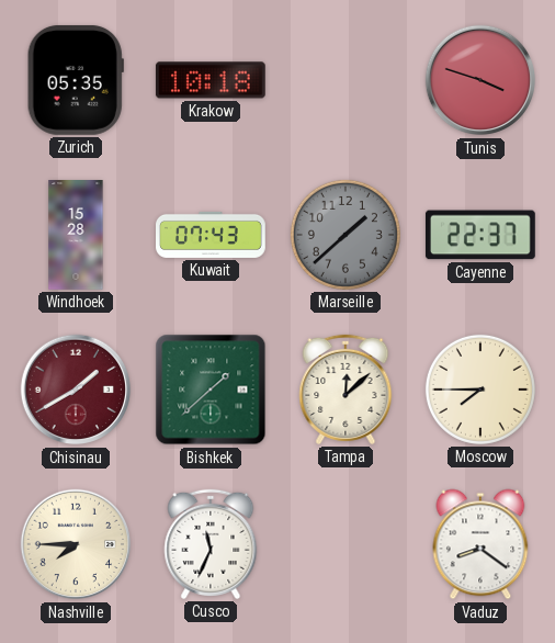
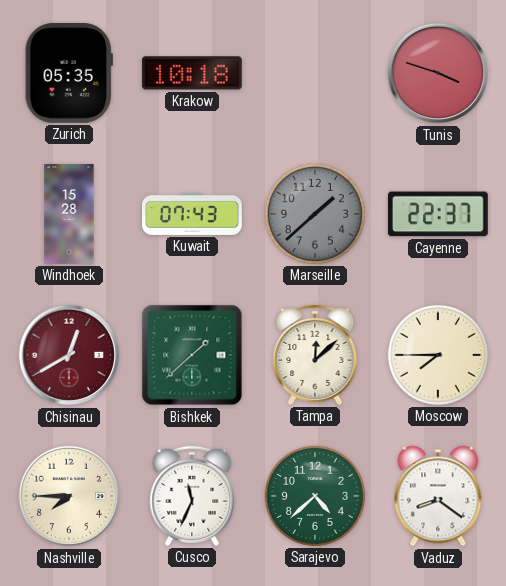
Chisinau: 1:40 -> 12:40 (69, 355)
Sarajevo: none -> 4:38 (315, 496)
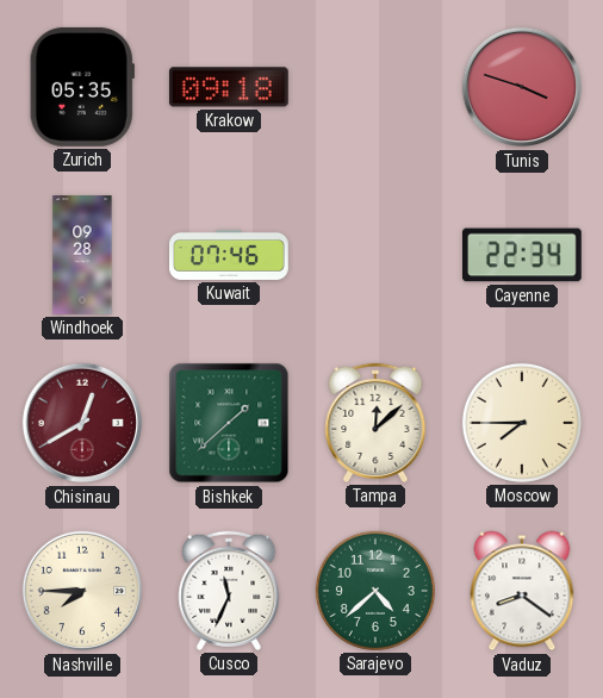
Krakow: 10:18 -> 09:18 (229, 87)
Windhoek: 15:28 -> 09:28 (82, 255)
Kuwait: 07:43 -> 07:46 (230, 255)
Marseille: 1:38 -> none (315, 214)
Cayenne: 22:37 -> 22:34 (522, 255)
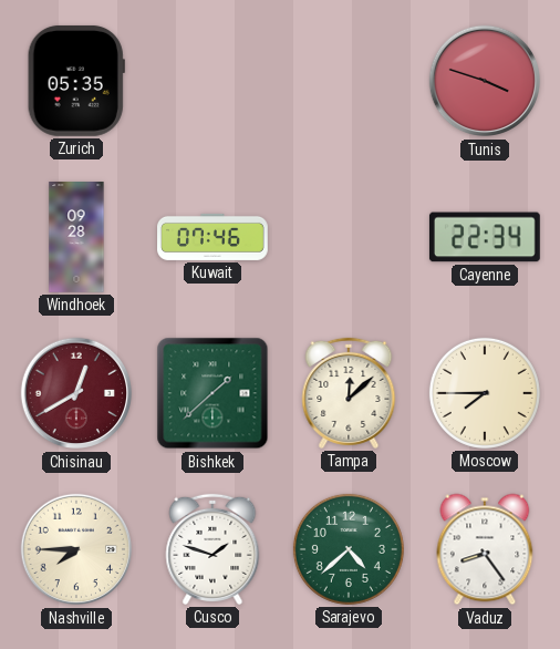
Krakow: 09:18 -> none (229, 87)
Cusco: 11:34 -> 1:48 (212, 549)
Vaduz: 8:21 -> 8:24 (485, 549)
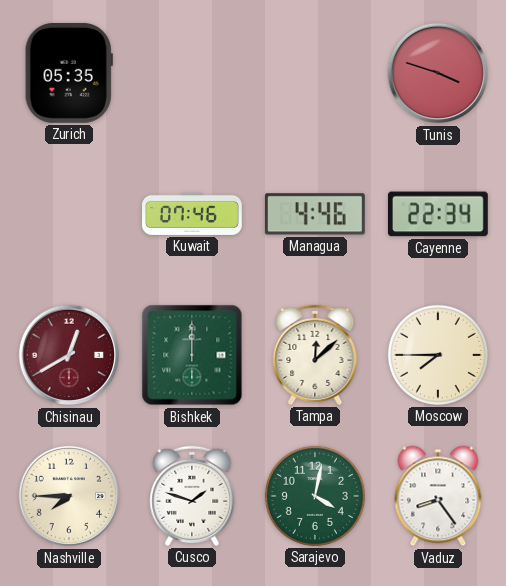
Windhoek: 09:28 -> none (76, 237)
Managua: none -> 4:46 (315, 214)
Bishkek: 1:38 -> 12:00 (192, 355)
Sarajevo: 4:38 -> 4:02 (315, 496)
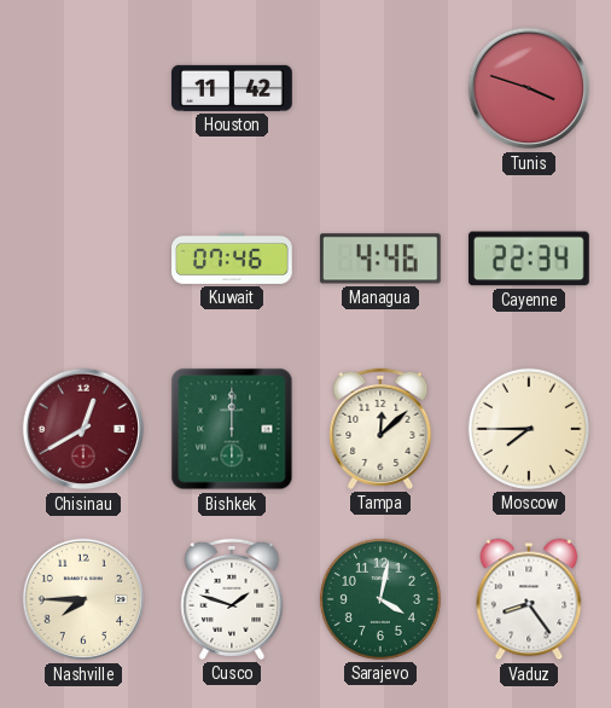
Zurich: 05:35 -> none (69, 73)
Houston: none -> 11:42 (233, 88)
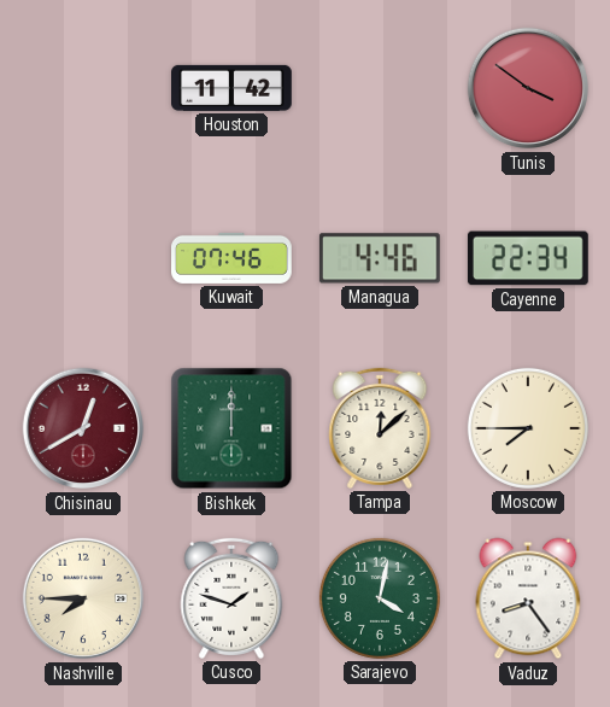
Tunis: 3:48 -> 3:51 (528, 88)
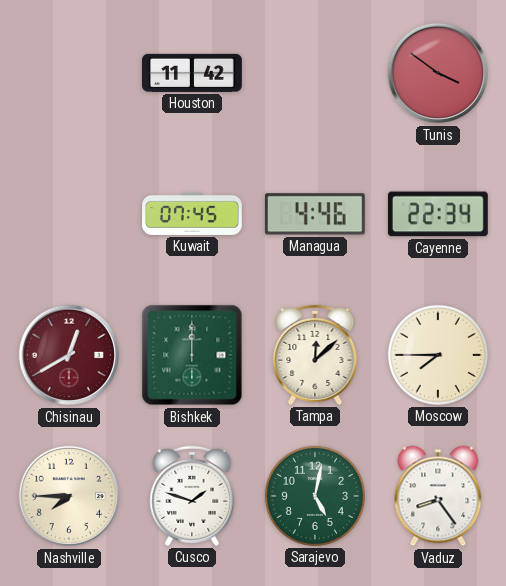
Kuwait: 07:46 -> 07:45 (193, 214)
Sarajevo: 4:02 -> 5:02 (315, 496)
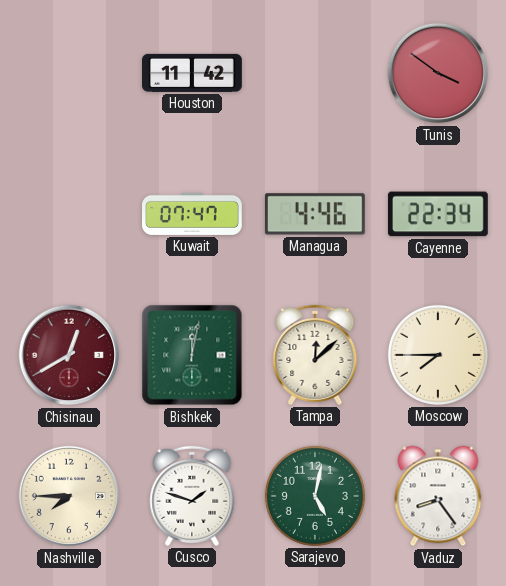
Kuwait: 07:45 -> 07:47 (193, 214)
Bishkek: 12:00 -> 12:02 (192, 355)
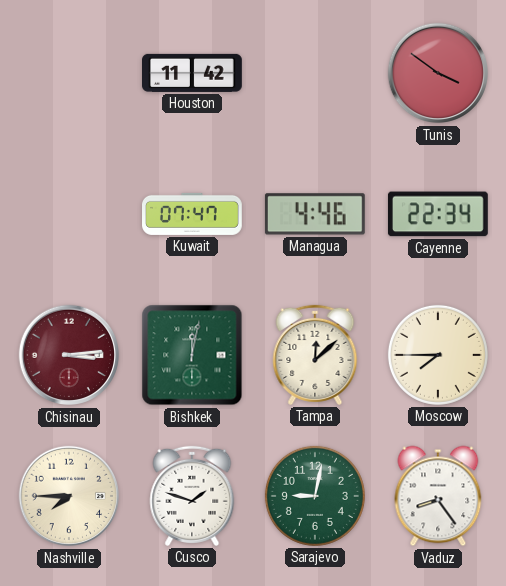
Chisinau: 12:40 -> 3:14 (69, 355)
Sarajevo: 5:02 -> 9:02 (315, 496)
